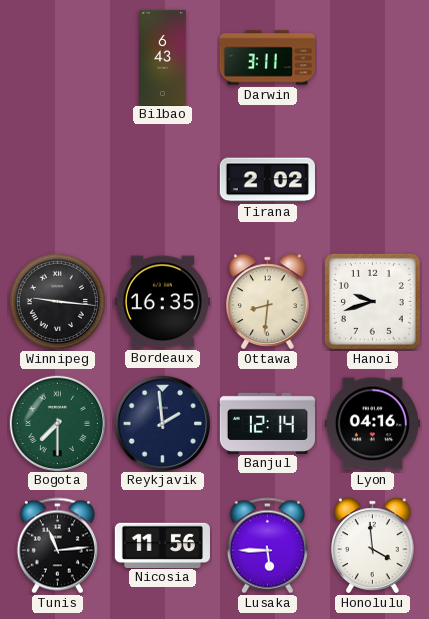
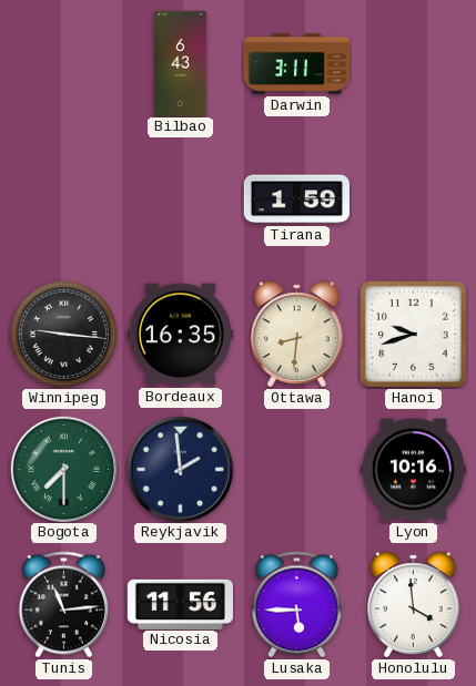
Tirana: 2:02 -> 1:59 (296, 199)
Banjul: 12:14 -> none (267, 423)
Lyon: 04:16 -> 10:16 (413, 470)
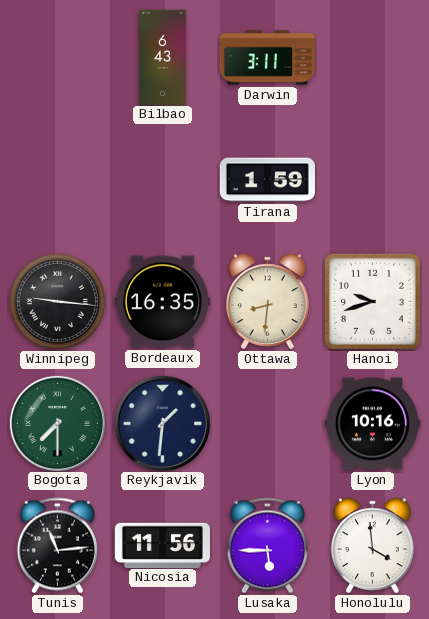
Reykjavik: 1:59 -> 1:31 (162, 423)
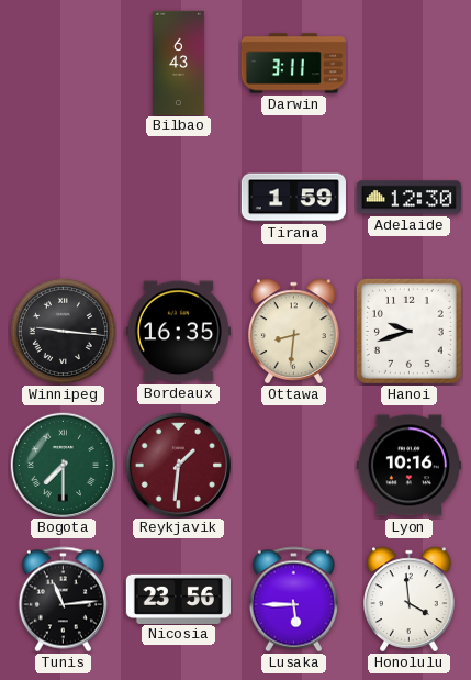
Adelaide: none -> 12:30 (408, 198)
Reykjavik dial: navy -> burgundy (178, 465)
Nicosia: 11:56 -> 23:56 (178, 599)
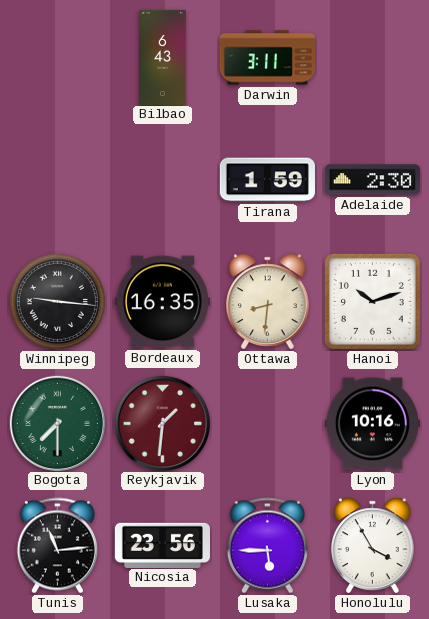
Adelaide: 12:30 -> 2:30 (372, 180)
Hanoi: 9:42 -> 10:12 (372, 301)
Honolulu: 3:59 -> 3:55 (373, 546)
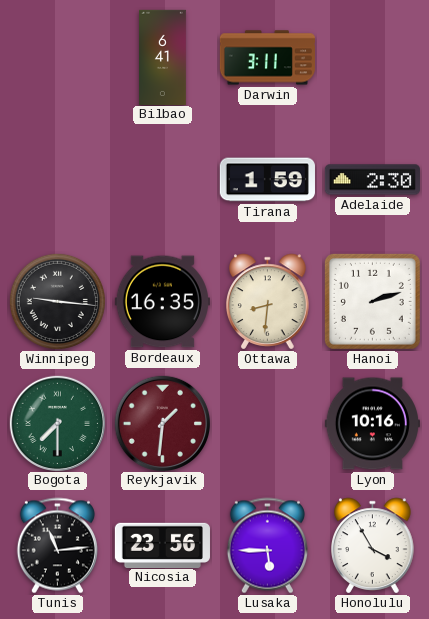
Bilbao: 6:43 -> 6:41 (163, 57)
Hanoi: 10:12 -> 2:12 (372, 301)
